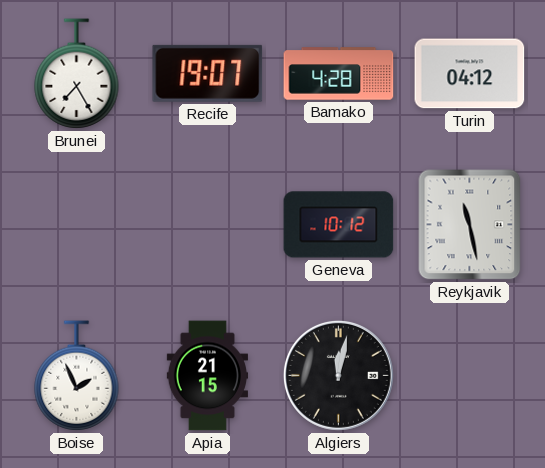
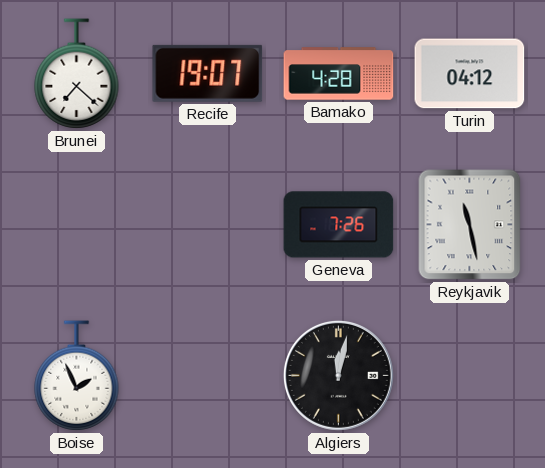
Brunei: 7:25 -> 7:22 (77, 74)
Geneva: 10:12 -> 7:26 (339, 225)
Apia: 21:15 -> none (207, 376)
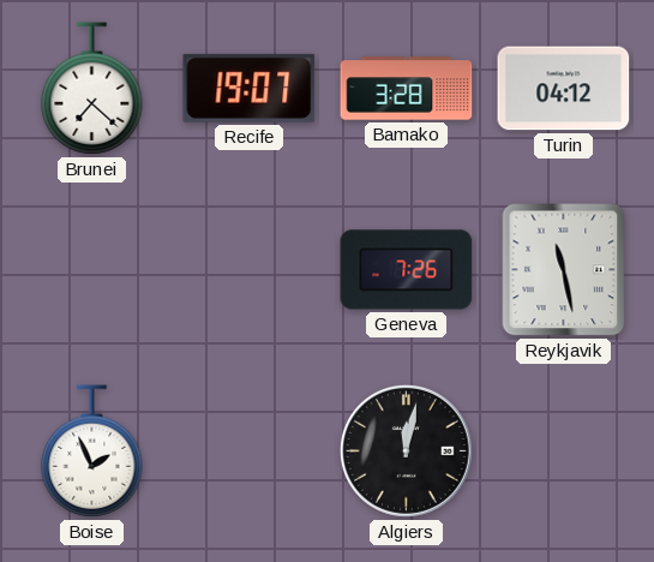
Bamako: 4:28 -> 3:28 (407, 89)
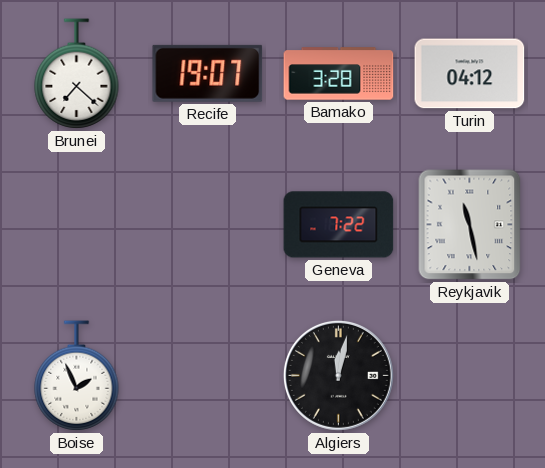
Geneva: 7:26 -> 7:22 (339, 225)
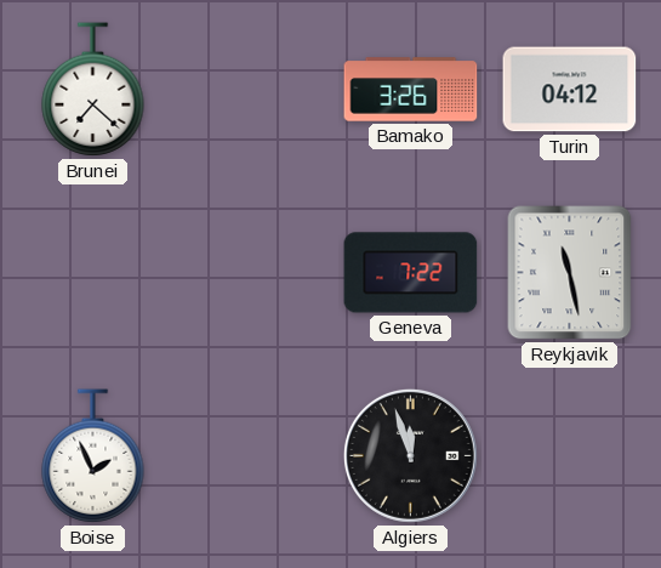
Recife: 19:07 -> none (208, 73)
Bamako: 3:28 -> 3:26 (411, 90)
Algiers: 12:02 -> 11:57 (410, 455)
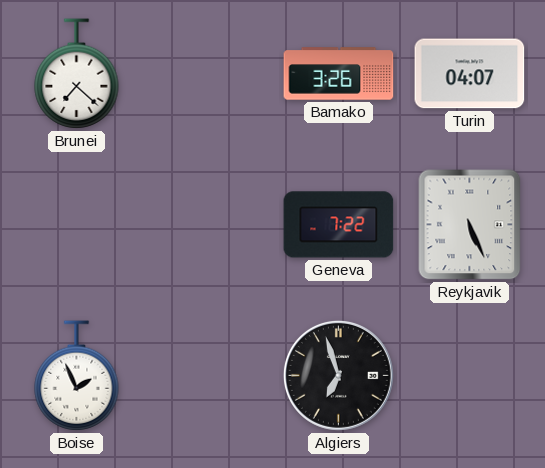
Turin: 04:12 -> 04:07 (470, 74)
Reykjavik: 11:28 -> 5:26 (470, 225)
Algiers: 11:57 -> 6:57 (338, 375)
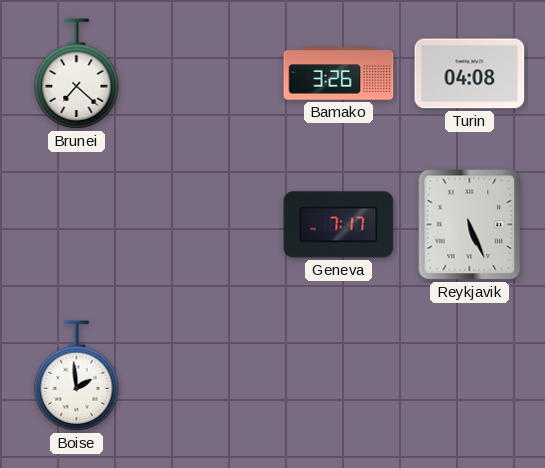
Turin: 04:07 -> 04:08 (470, 74)
Geneva: 7:22 -> 7:17 (339, 225)
Boise: 1:56 -> 1:59 (77, 376)
Algiers: 6:57 -> none (338, 375)
